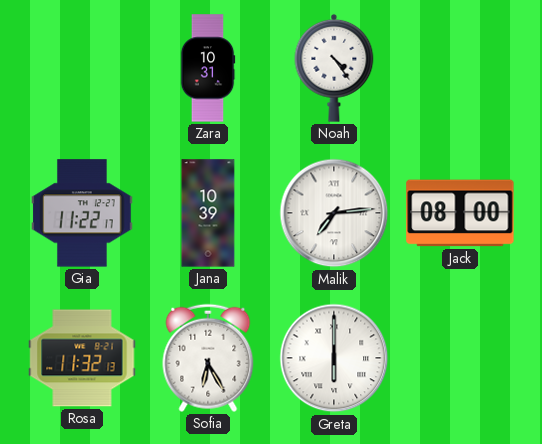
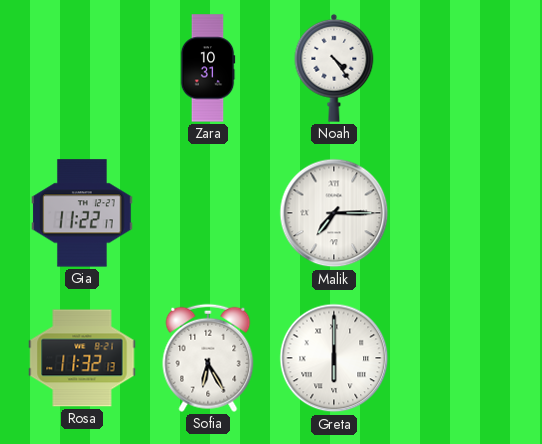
Jana: 10:39 -> none (208, 213)
Malik: 7:14 -> 7:15 (334, 213)
Jack: 08:00 -> none (460, 213)
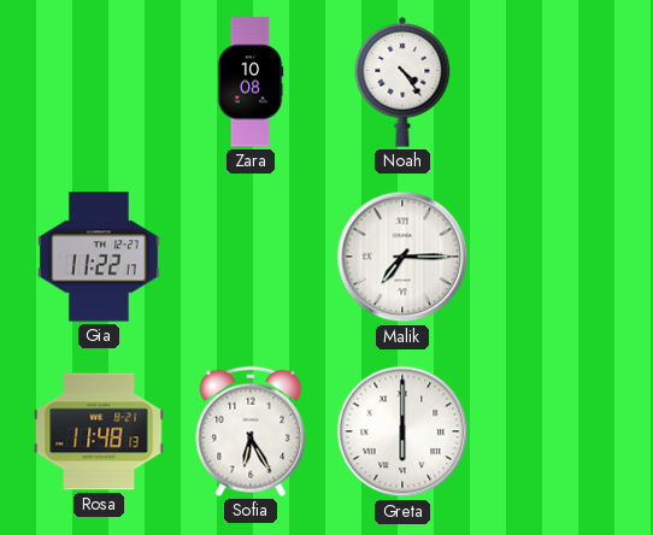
Zara: 10:31 -> 10:08 (251, 82)
Rosa: 11:32 -> 11:48 (99, 431)
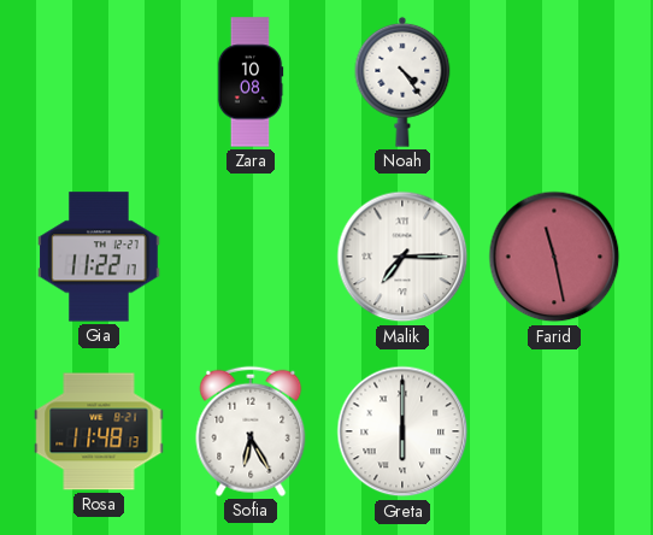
Farid: none -> 11:28 (554, 257)
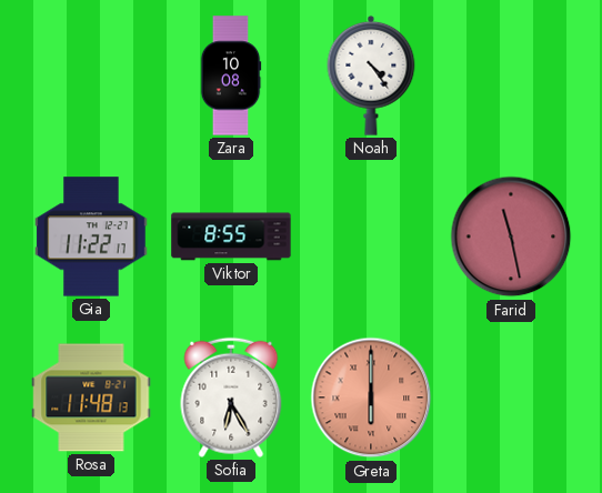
Viktor: none -> 8:55 (231, 237)
Malik: 7:15 -> none (402, 257)
Greta dial: white -> salmon (371, 398)
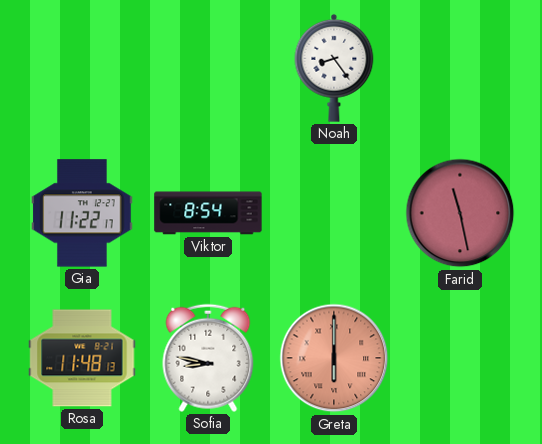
Zara: 10:08 -> none (231, 76)
Noah: 4:24 -> 8:24 (334, 68)
Viktor: 8:55 -> 8:54 (208, 213)
Sofia: 6:25 -> 8:47 (208, 358)
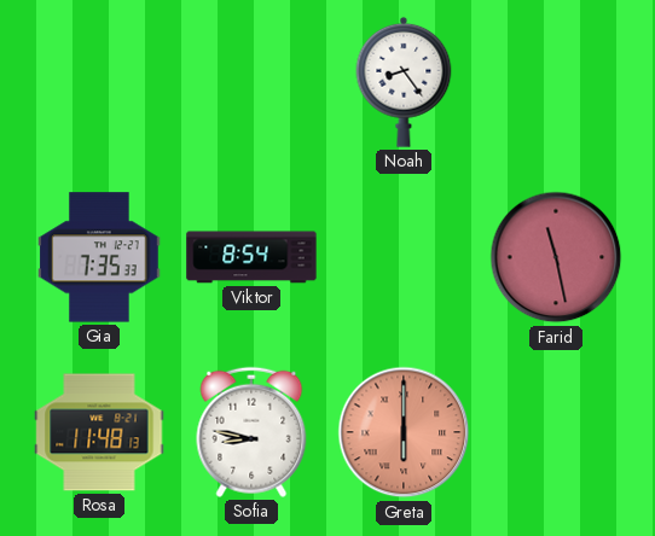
Gia: 11:22 -> 7:35 (99, 257)
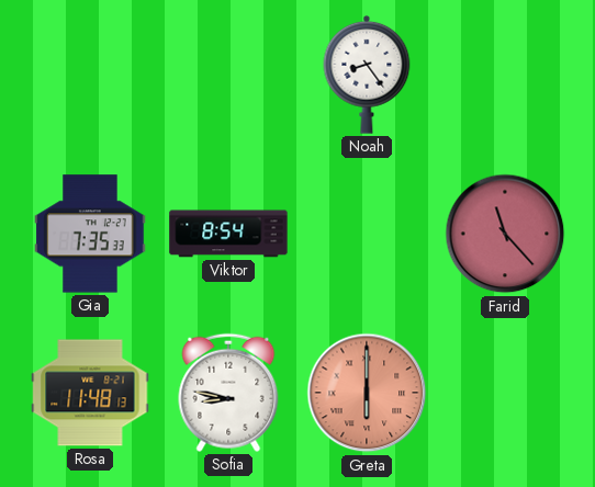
Farid: 11:28 -> 11:23 (505, 234)
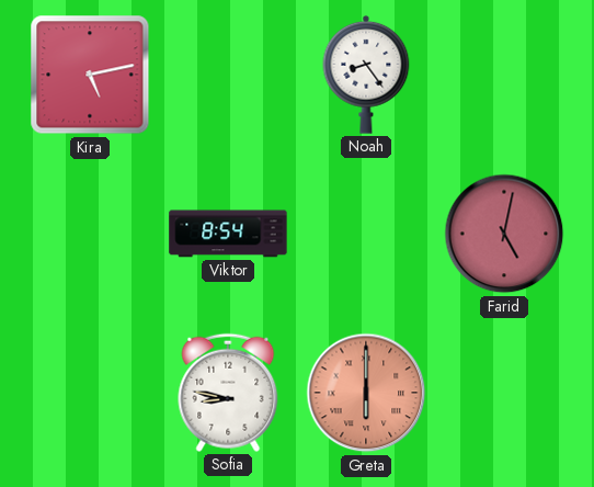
Kira: none -> 5:13 (90, 75)
Gia: 7:35 -> none (90, 234)
Farid: 11:23 -> 5:02 (504, 234)
Rosa: 11:48 -> none (90, 393)
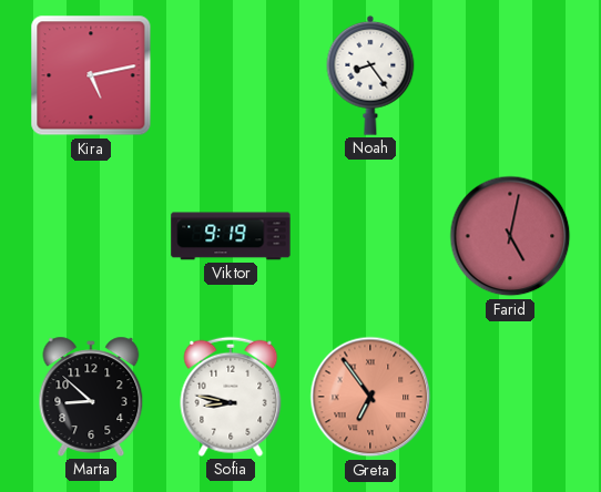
Viktor: 8:54 -> 9:19 (231, 236)
Marta: none -> 8:52 (91, 397)
Greta: 6:00 -> 6:54 (370, 397)
